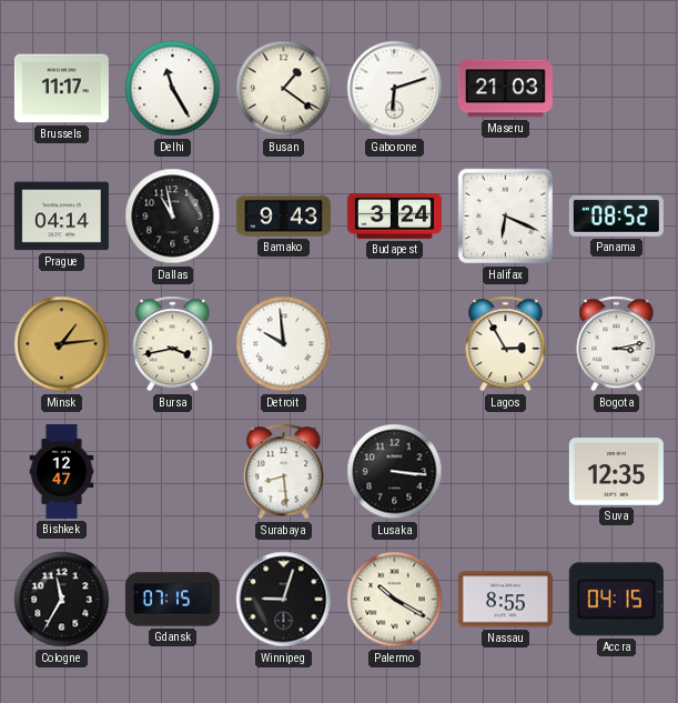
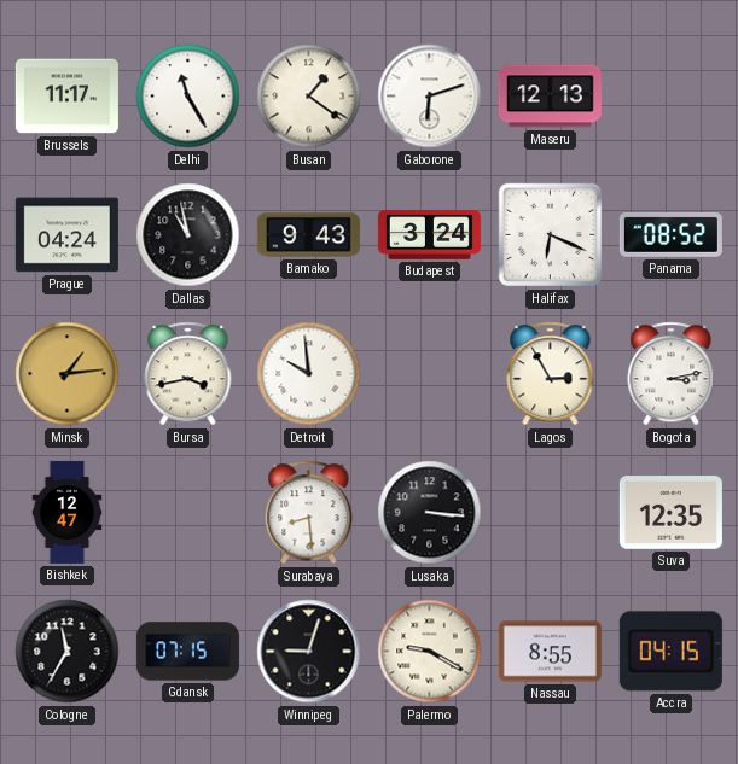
Maseru: 21:03 -> 12:13 (550, 97)
Prague: 04:14 -> 04:24 (66, 235)
Palermo: 10:20 -> 9:20 (430, 652)
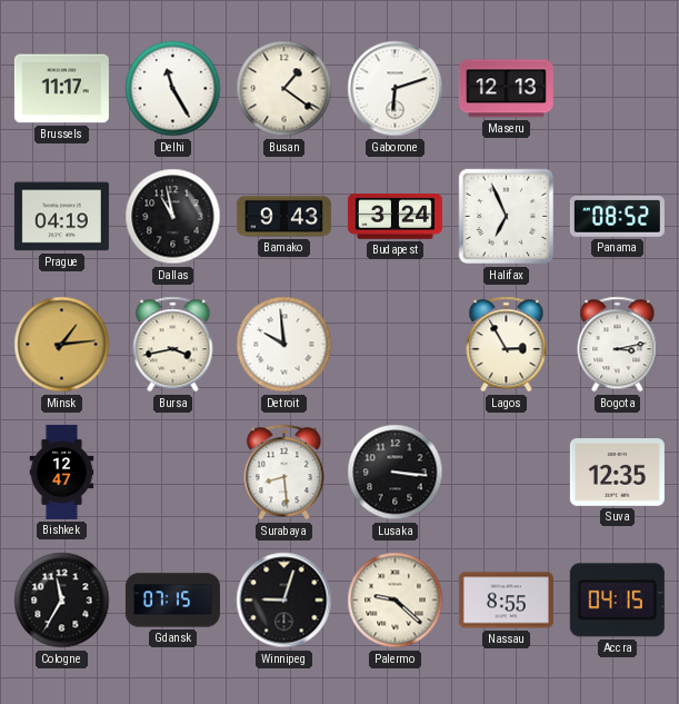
Prague: 04:24 -> 04:19 (61, 217)
Halifax: 6:19 -> 6:56 (507, 217)
Palermo: 9:20 -> 9:22 (396, 601)
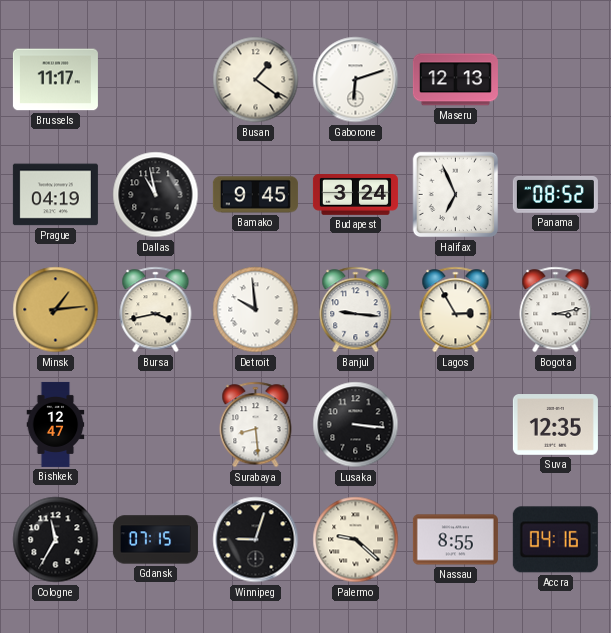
Delhi: 11:25 -> none (173, 89)
Bamako: 9:43 -> 9:45 (255, 195)
Banjul: none -> 9:16 (356, 310)
Accra: 04:15 -> 04:16 (555, 540)
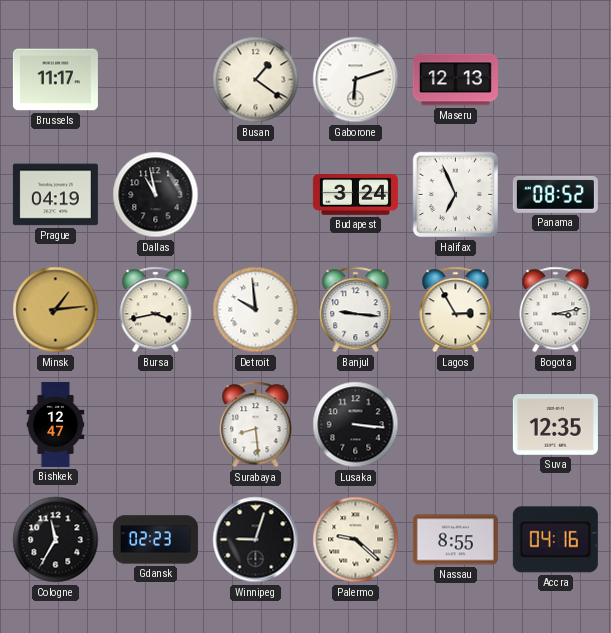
Bamako: 9:45 -> none (255, 195)
Gdansk: 07:15 -> 02:23 (155, 540)
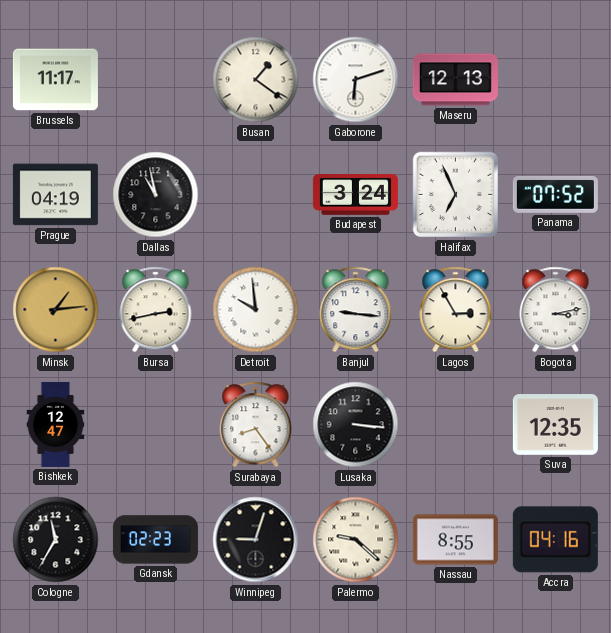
Panama: 08:52 -> 07:52 (555, 194)
Bursa: 3:43 -> 2:43 (156, 310)
Surabaya: 8:29 -> 8:24 (256, 425)
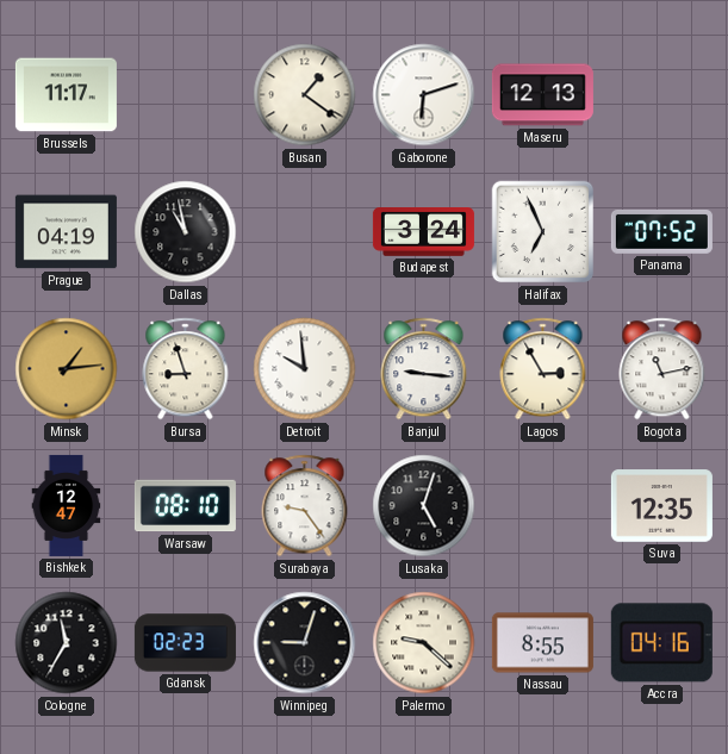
Bursa: 2:43 -> 8:57 (186, 369)
Bogota: 3:13 -> 11:13 (662, 369)
Warsaw: none -> 08:10 (185, 506)
Surabaya: 8:24 -> 9:24 (305, 506)
Lusaka: 3:16 -> 5:03 (424, 506)
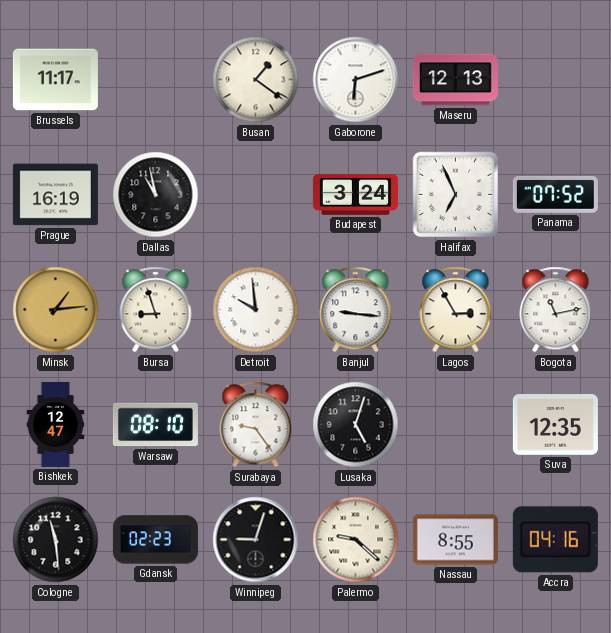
Prague: 04:19 -> 16:19 (55, 195)
Cologne: 11:35 -> 11:29 (56, 540)
